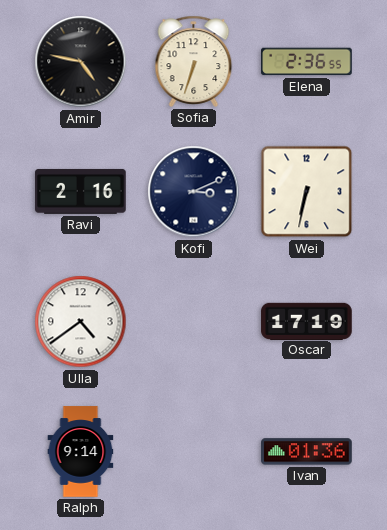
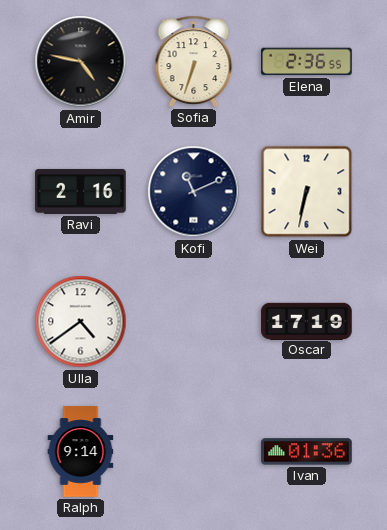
Kofi: 3:11 -> 11:11 (194, 192)
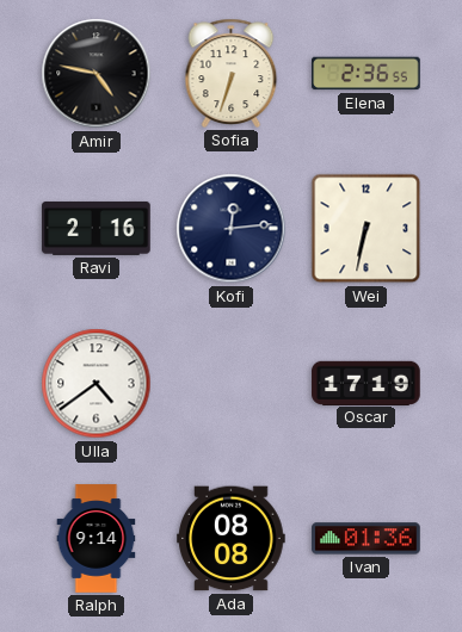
Kofi: 11:11 -> 12:14 (232, 229)
Ada: none -> 08:08 (232, 539)
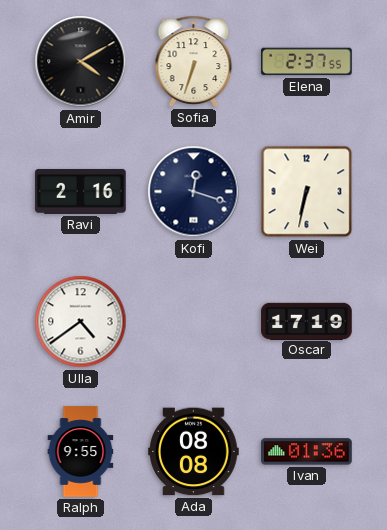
Amir: 4:47 -> 4:10 (81, 62)
Elena: 2:36 -> 2:37 (307, 62)
Kofi: 12:14 -> 12:18 (194, 192)
Ralph: 9:14 -> 9:55 (81, 452)
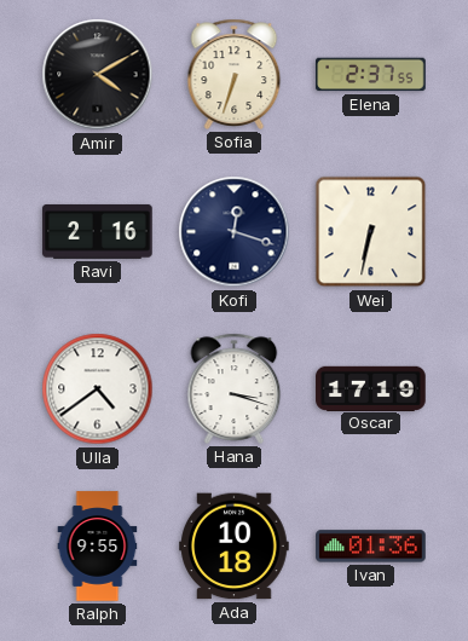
Hana: none -> 3:18 (235, 388)
Ada: 08:08 -> 10:18 (235, 547)
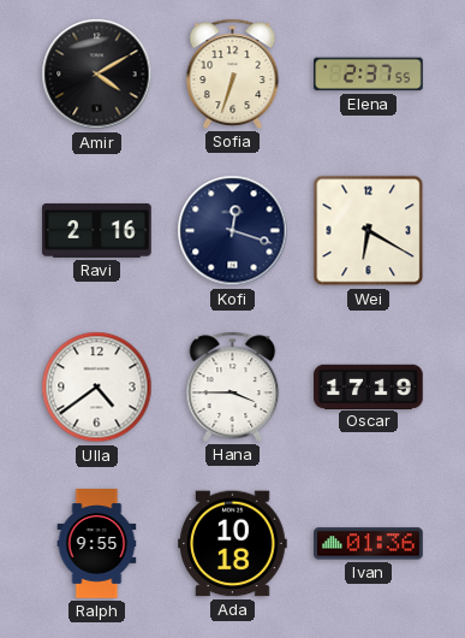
Wei: 6:32 -> 6:20 (369, 231)
Hana: 3:18 -> 3:45 (233, 386)
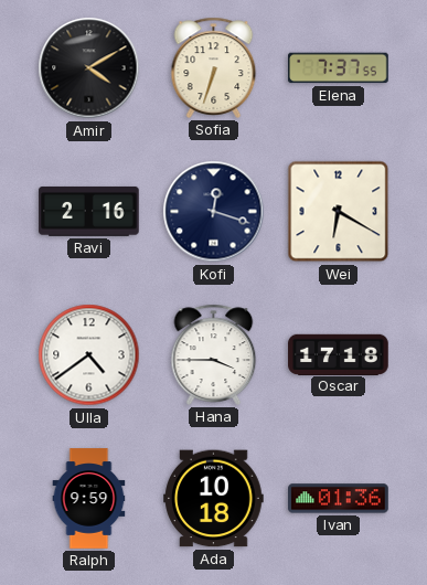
Elena: 2:37 -> 7:37 (339, 68)
Oscar: 17:19 -> 17:18 (339, 354)
Ralph: 9:55 -> 9:59 (89, 499)
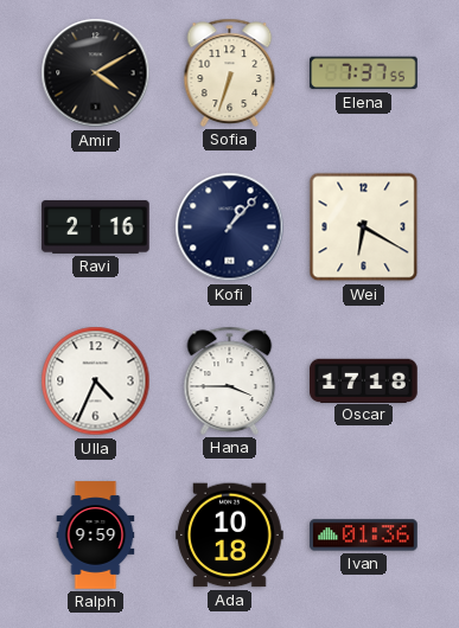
Kofi: 12:18 -> 1:07 (230, 228)
Ulla: 4:39 -> 4:34 (96, 382)
